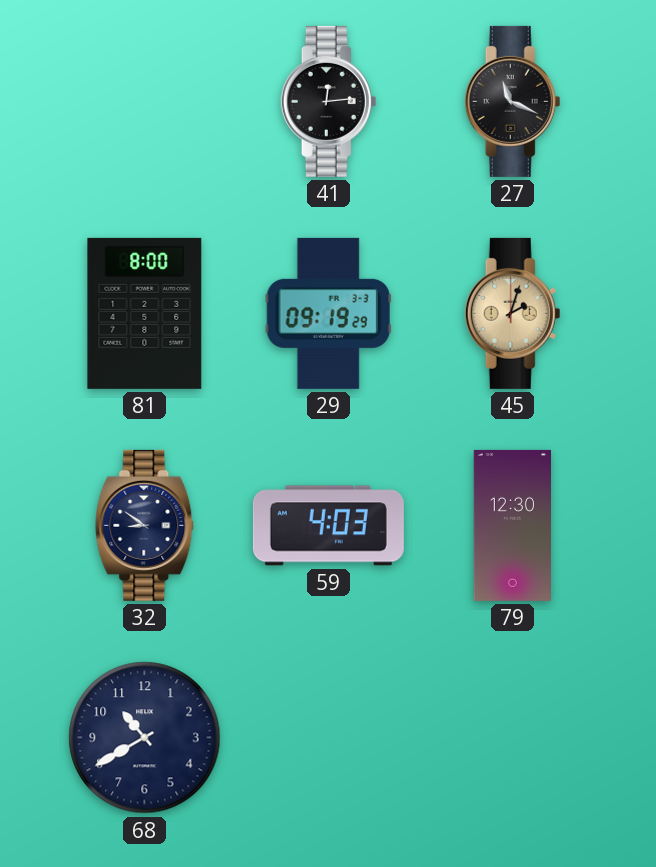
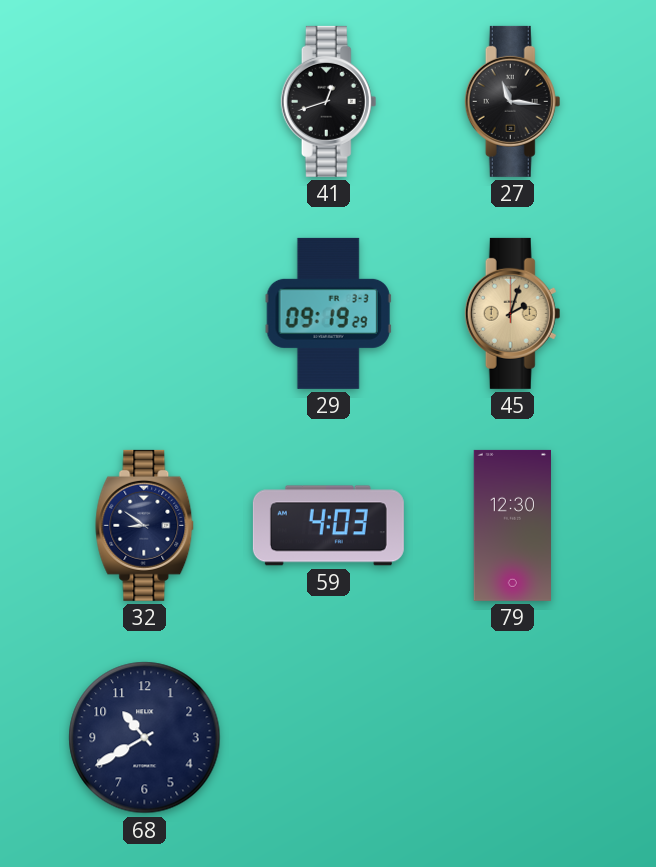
41: 12:14 -> 12:42 (329, 101)
27: 11:19 -> 11:16 (513, 101)
81: 8:00 -> none (145, 313)
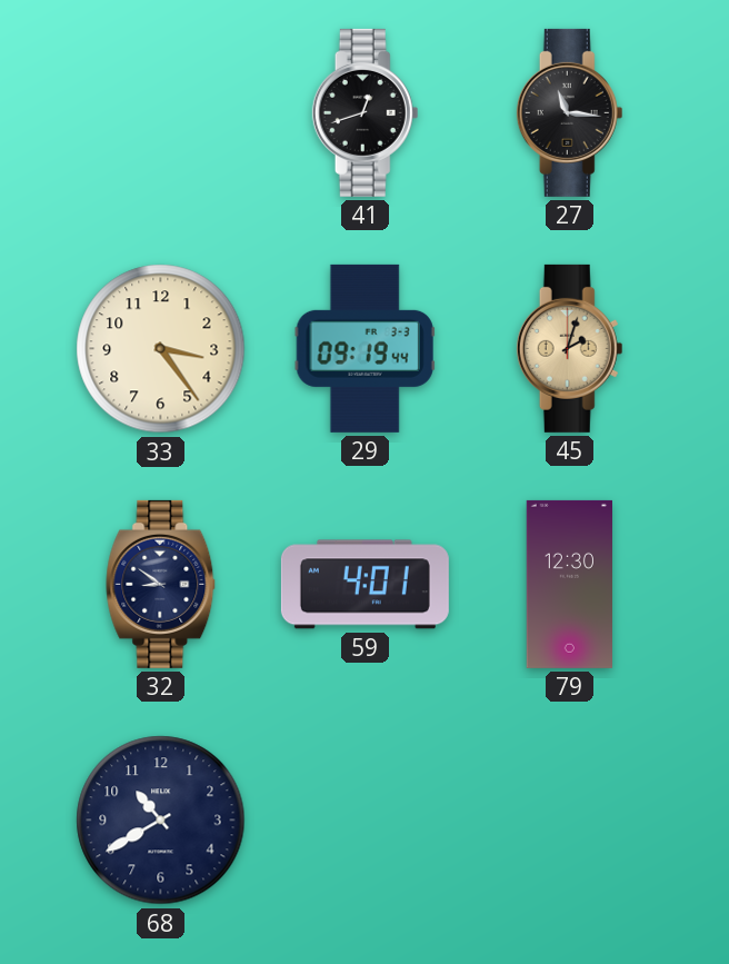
33: none -> 3:24 (161, 349)
29: 09:19:29 -> 09:19:44 (364, 348)
59: 4:03 -> 4:01 (364, 585)
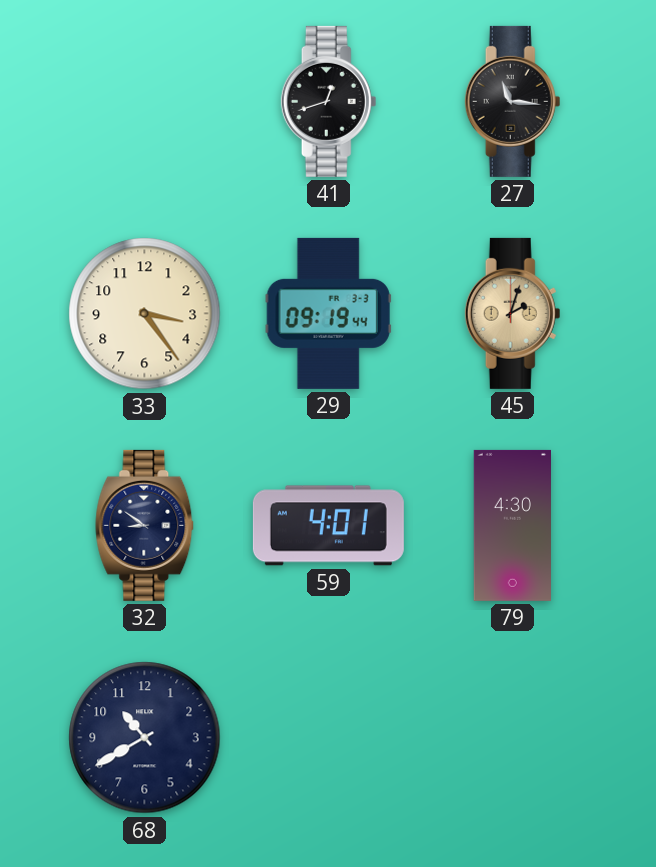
79: 12:30 -> 4:30 (512, 525)
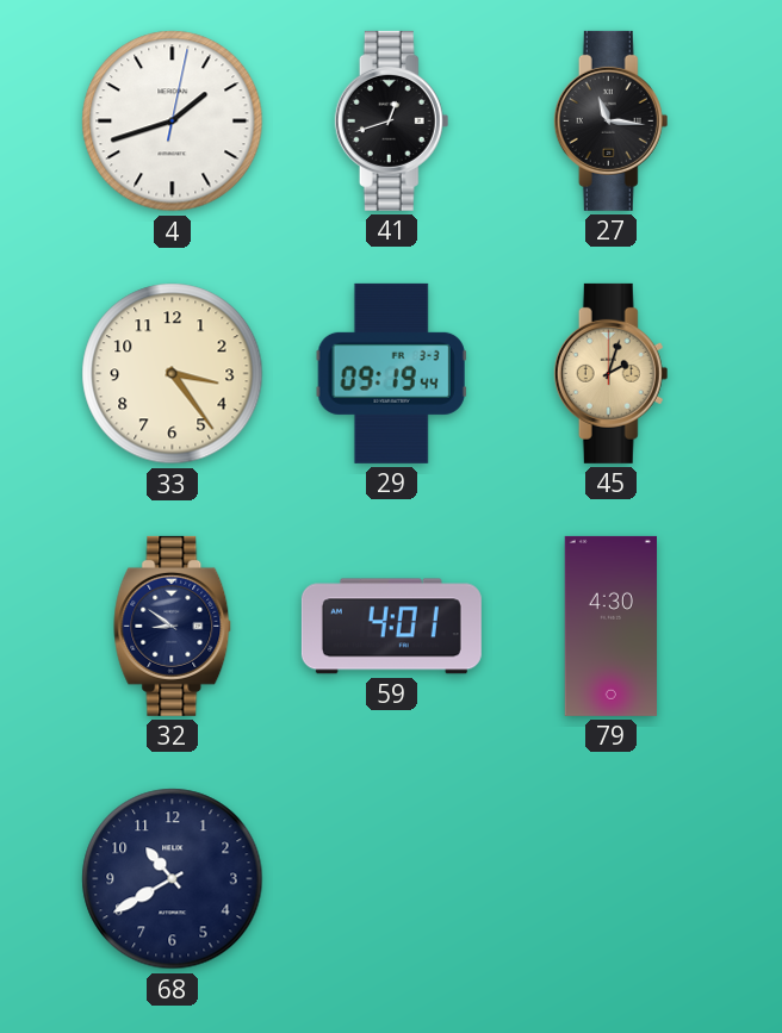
4: none -> 1:42 (173, 122)
